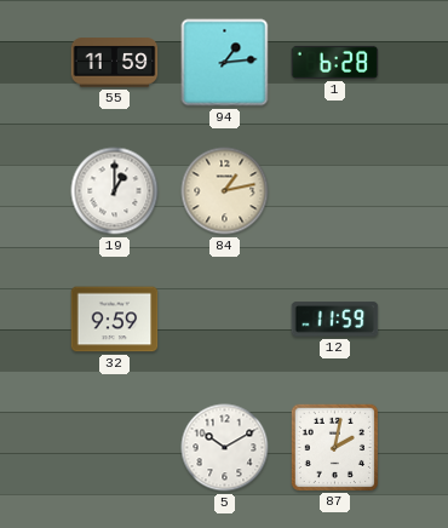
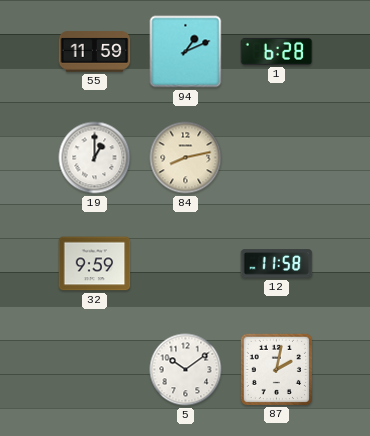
94: 1:14 -> 1:11 (186, 52)
84: 1:13 -> 8:13 (186, 158)
12: 11:59 -> 11:58 (277, 264)
5: 10:10 -> 10:09 (186, 370)
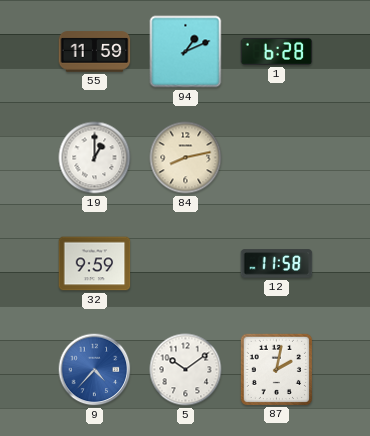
9: none -> 4:37 (95, 370)
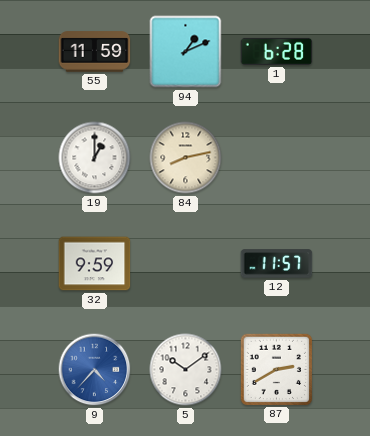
12: 11:58 -> 11:57 (277, 264)
87: 2:02 -> 2:40 (276, 369)
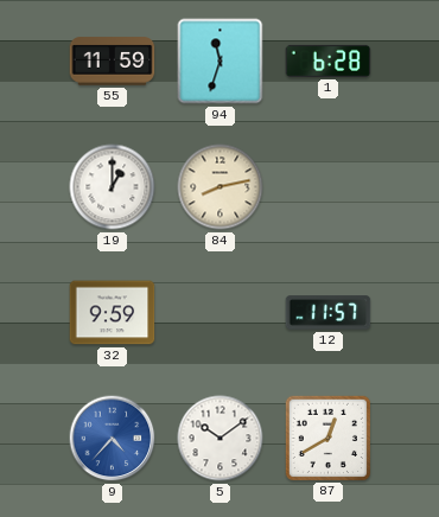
94: 1:11 -> 11:33 (221, 62)
87: 2:40 -> 12:40 (327, 438)
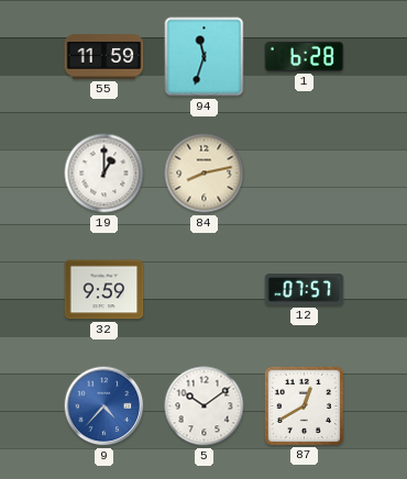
12: 11:57 -> 07:57 (305, 290)
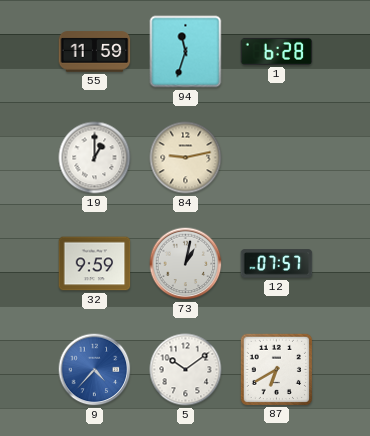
84: 8:13 -> 9:13 (186, 158)
73: none -> 1:02 (186, 264)
87: 12:40 -> 6:40 (276, 369)
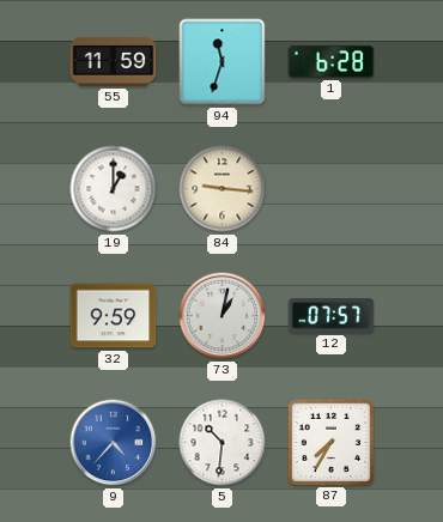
84: 9:13 -> 9:16 (223, 189)
5: 10:09 -> 10:31 (223, 443)
87: 6:40 -> 7:35 (330, 442)
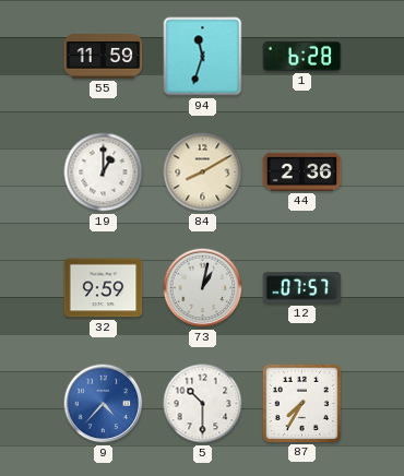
84: 9:16 -> 8:10 (203, 172)
44: none -> 2:36 (302, 171)
5: 10:31 -> 10:30 (203, 404)
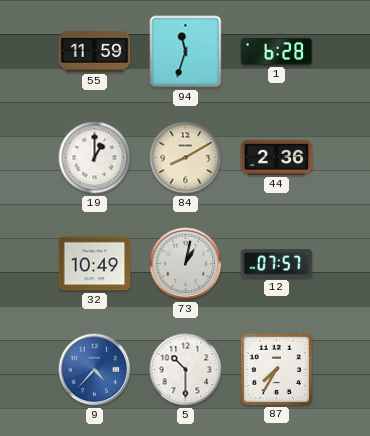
32: 9:59 -> 10:49 (95, 264)
